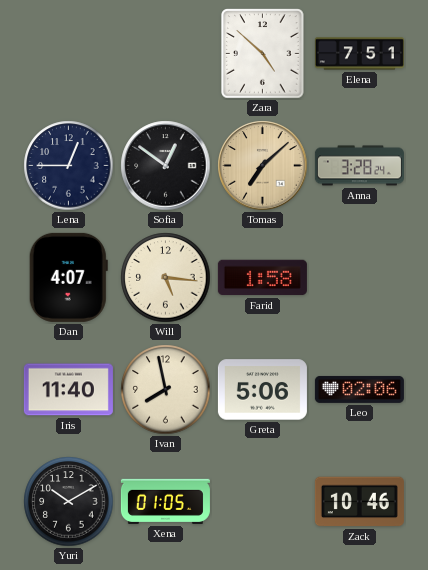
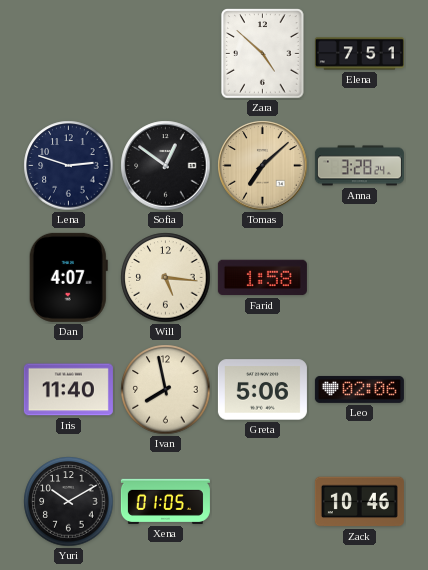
Lena: 12:45 -> 2:48 (69, 166)
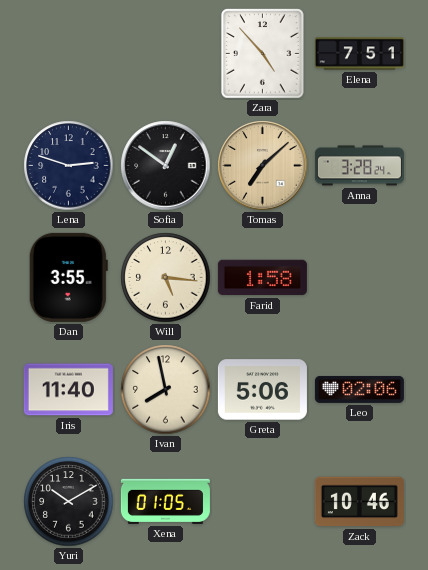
Zara: 4:52 -> 4:53 (263, 54)
Dan: 4:07 -> 3:55 (68, 277)
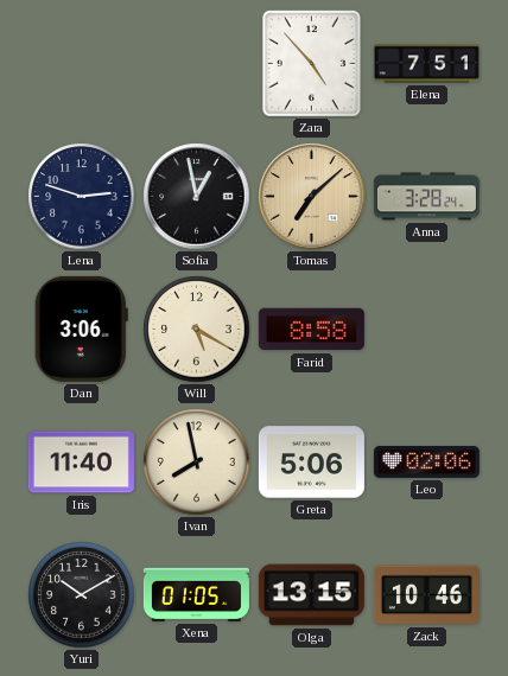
Sofia: 12:51 -> 12:58 (197, 197)
Dan: 3:55 -> 3:06 (81, 329)
Will: 5:16 -> 5:20 (197, 330)
Farid: 1:58 -> 8:58 (311, 330)
Olga: none -> 13:15 (311, 595)
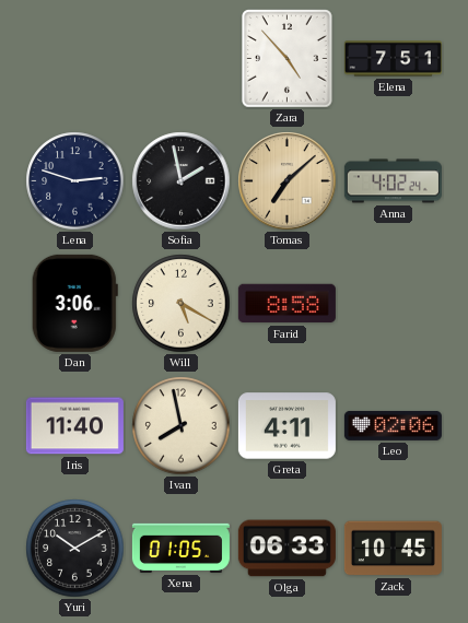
Sofia: 12:58 -> 1:58 (182, 181)
Anna: 3:28 -> 4:02 (393, 181)
Greta: 5:06 -> 4:11 (286, 426)
Olga: 13:15 -> 06:33 (286, 549)
Zack: 10:46 -> 10:45 (393, 549)
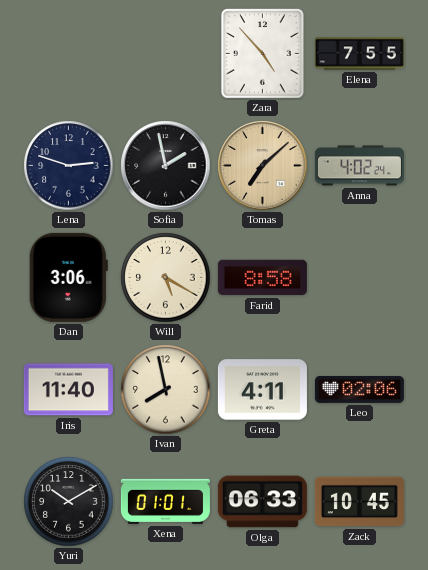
Elena: 7:51 -> 7:55 (359, 54)
Xena: 01:05 -> 01:01 (165, 501)
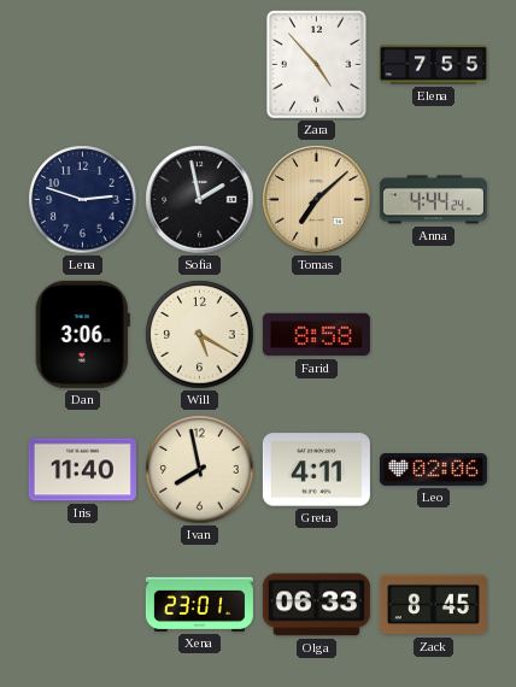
Anna: 4:02 -> 4:44 (433, 200)
Yuri: 10:10 -> none (69, 502)
Xena: 01:01 -> 23:01 (199, 604)
Zack: 10:45 -> 8:45 (433, 605)
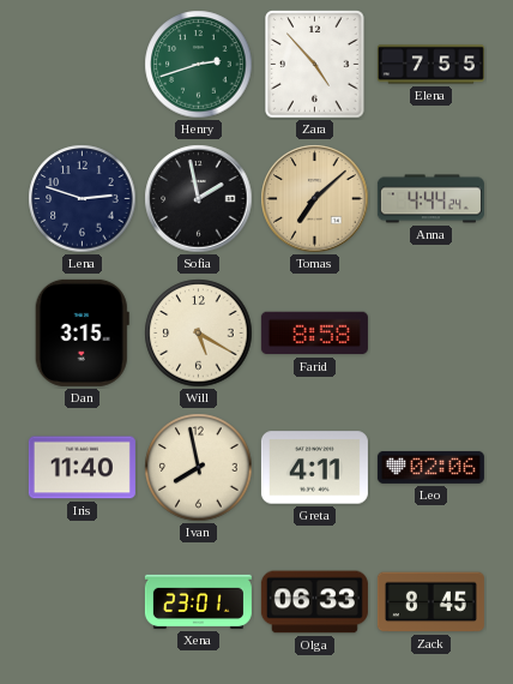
Henry: none -> 2:42 (199, 65)
Dan: 3:06 -> 3:15 (82, 332)
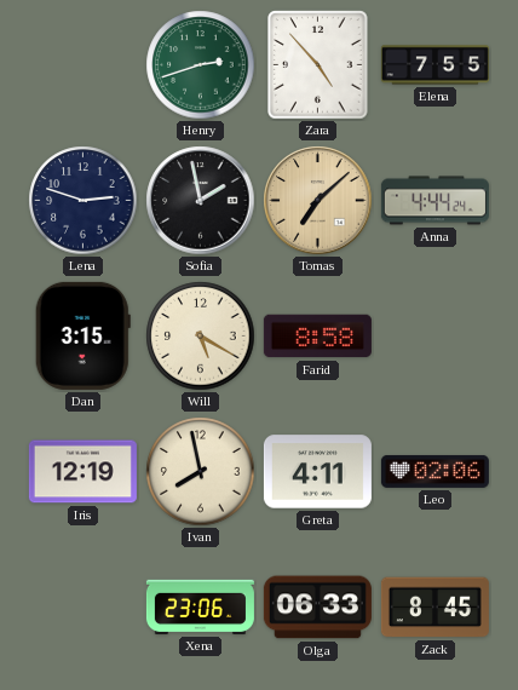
Iris: 11:40 -> 12:19 (82, 472)
Xena: 23:01 -> 23:06 (200, 606)
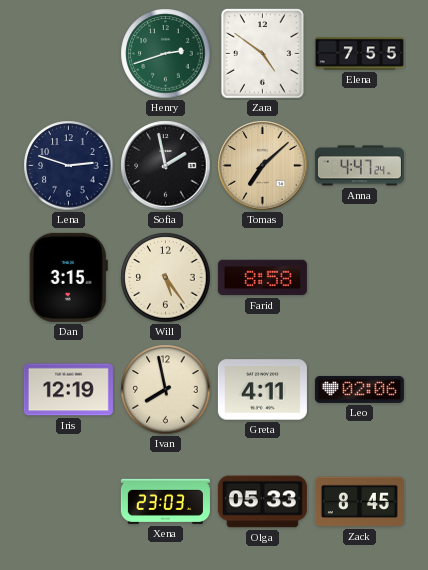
Zara: 4:53 -> 4:51 (263, 54)
Anna: 4:44 -> 4:47 (359, 166)
Will: 5:20 -> 5:24 (166, 278)
Xena: 23:06 -> 23:03 (165, 501)
Olga: 06:33 -> 05:33 (262, 502)
